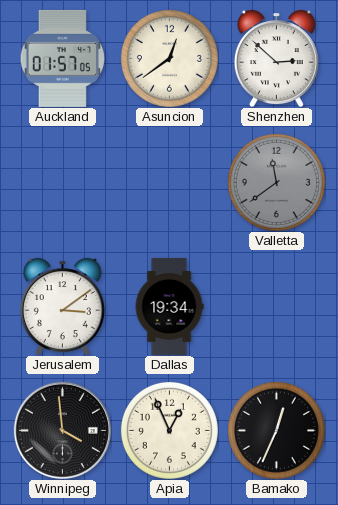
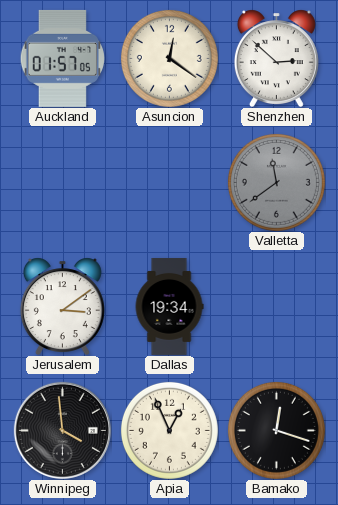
Asuncion: 12:39 -> 12:21 (169, 58)
Bamako: 12:34 -> 12:18 (276, 430)
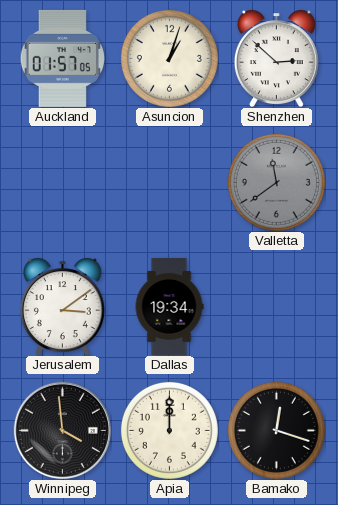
Asuncion: 12:21 -> 1:03 (169, 58)
Apia: 12:56 -> 12:00 (169, 430)
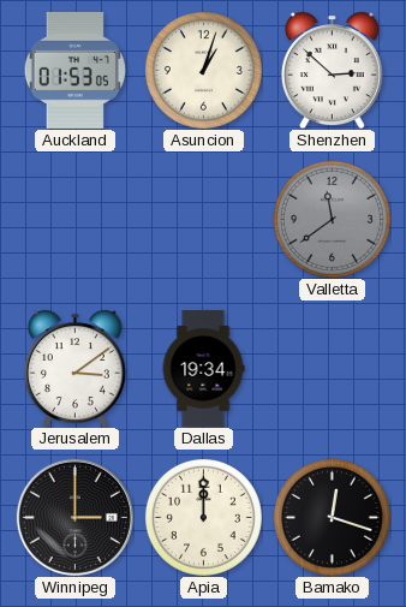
Auckland: 01:57 -> 01:53 (74, 70)
Winnipeg: 3:59 -> 3:00 (74, 517)
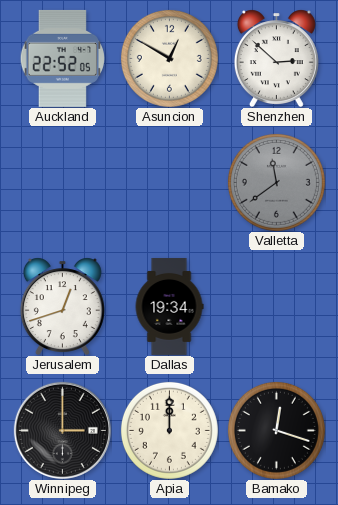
Auckland: 01:53 -> 22:52 (62, 58)
Asuncion: 1:03 -> 12:50 (169, 58)
Jerusalem: 3:09 -> 12:42 (62, 306)
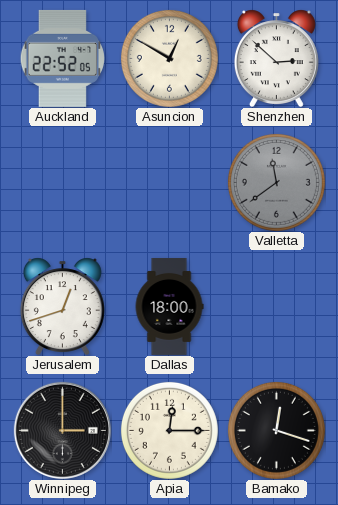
Dallas: 19:34 -> 18:00 (169, 306)
Apia: 12:00 -> 12:15 (169, 430)
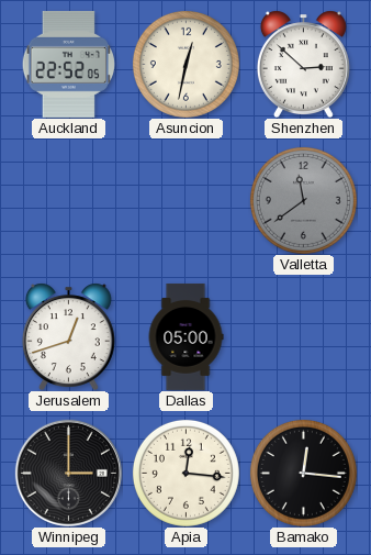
Asuncion: 12:50 -> 12:32 (185, 64)
Dallas: 18:00 -> 05:00 (185, 336)
Apia: 12:15 -> 12:16 (185, 473)
Bamako: 12:18 -> 12:16 (303, 473)
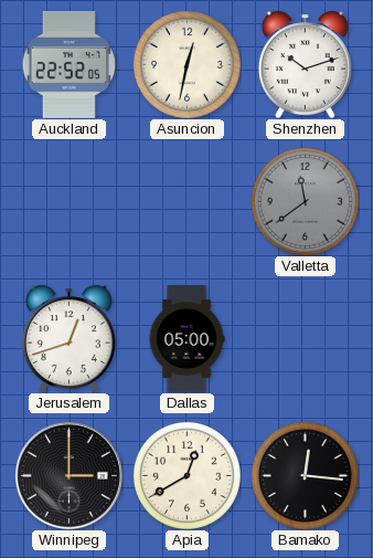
Shenzhen: 2:52 -> 10:12 (305, 64)
Apia: 12:16 -> 12:40 (186, 475)
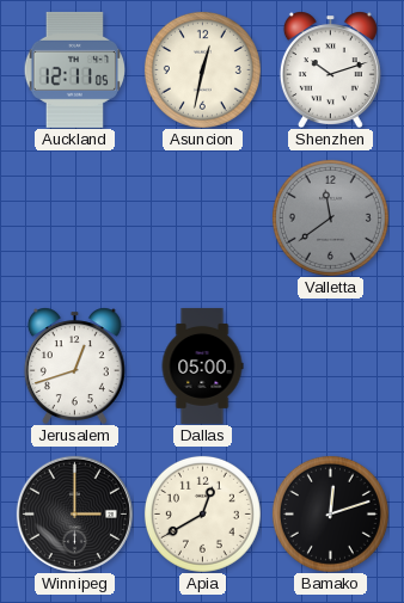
Auckland: 22:52 -> 12:11 (74, 69)
Bamako: 12:16 -> 12:12 (330, 513)
